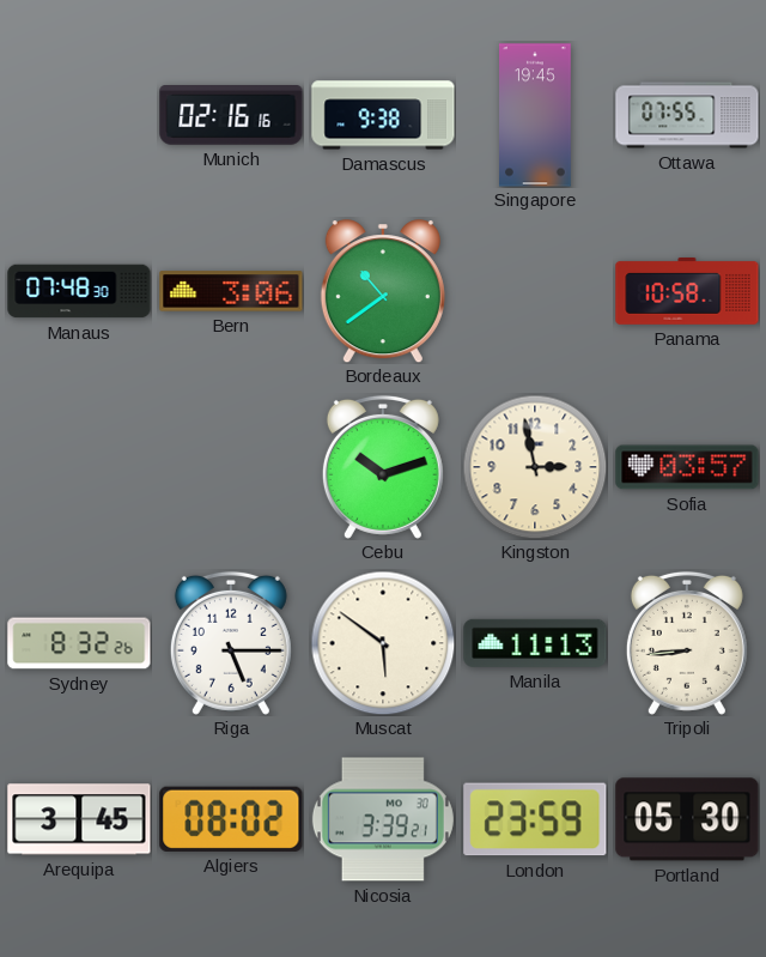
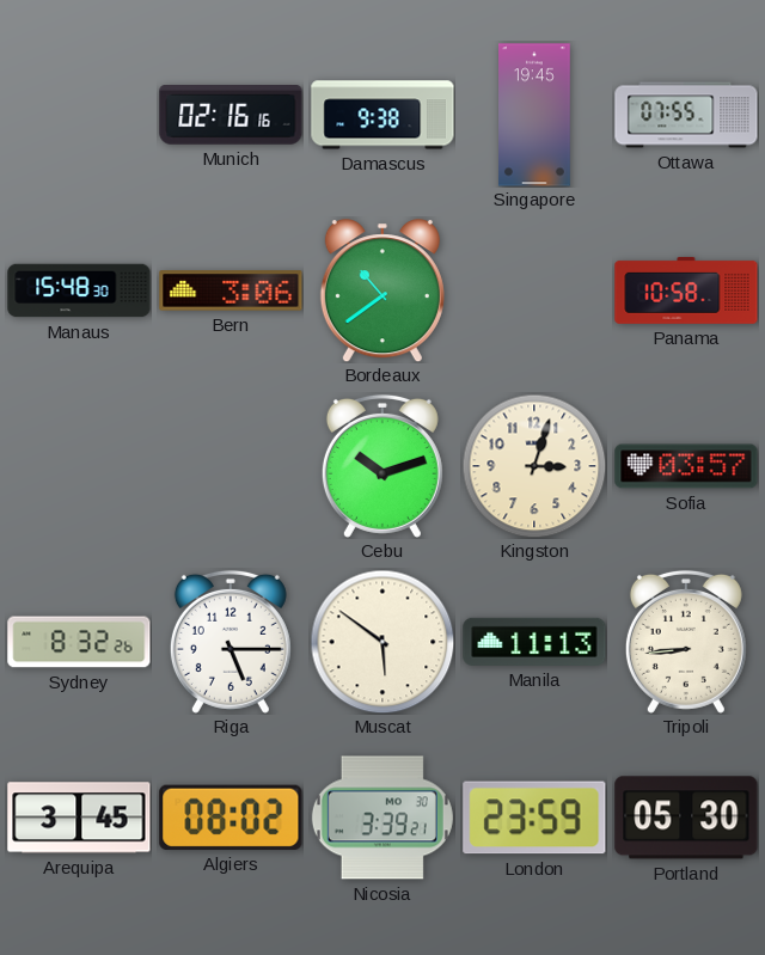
Manaus: 07:48 -> 15:48 (79, 290)
Kingston: 2:58 -> 3:03 (534, 466)
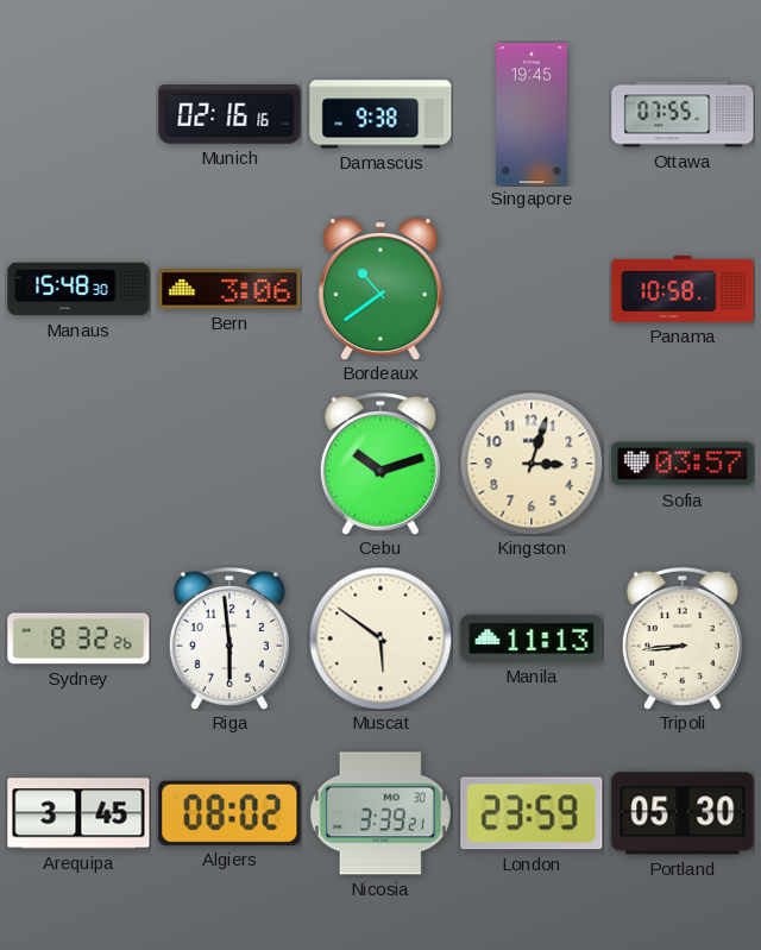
Riga: 5:15 -> 5:59 (229, 638)
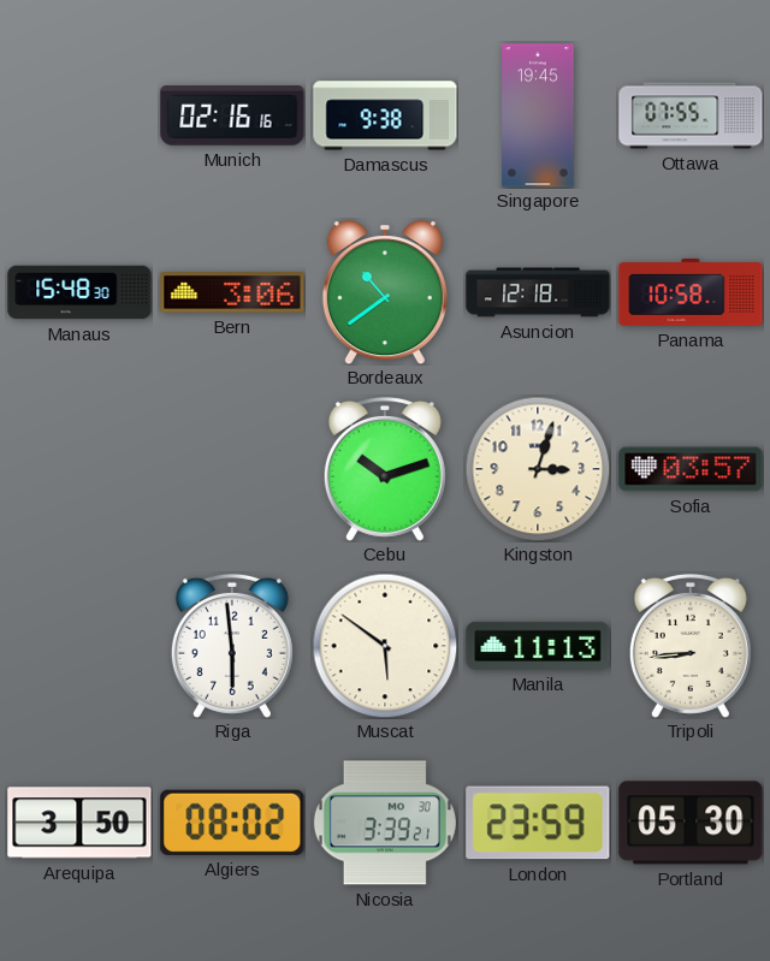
Asuncion: none -> 12:18 (538, 292)
Sydney: 8:32 -> none (78, 638)
Arequipa: 3:45 -> 3:50 (79, 823)
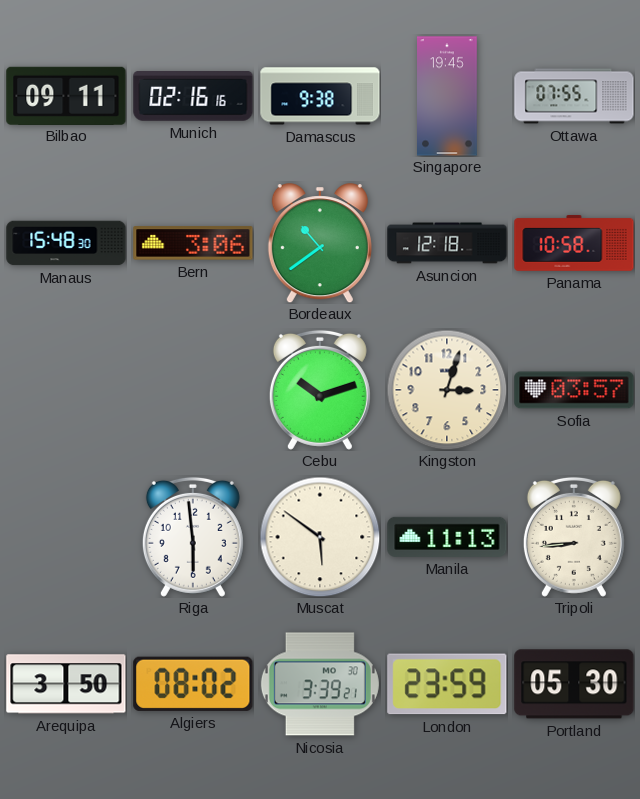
Bilbao: none -> 09:11 (66, 95)
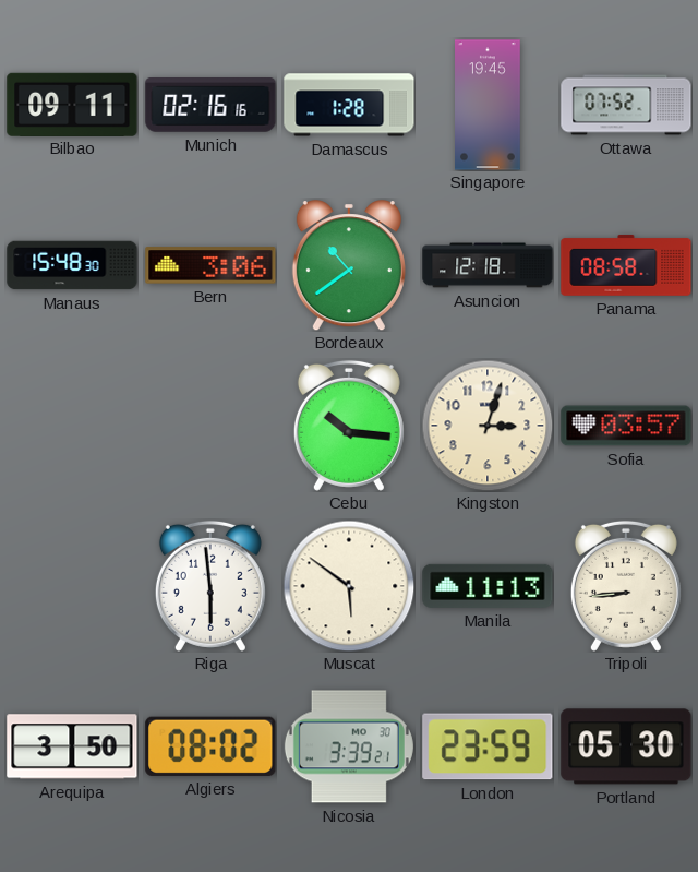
Damascus: 9:38 -> 1:28 (349, 105)
Ottawa: 07:55 -> 07:52 (626, 105)
Panama: 10:58 -> 08:58 (626, 265)
Cebu: 10:12 -> 10:16 (349, 426)
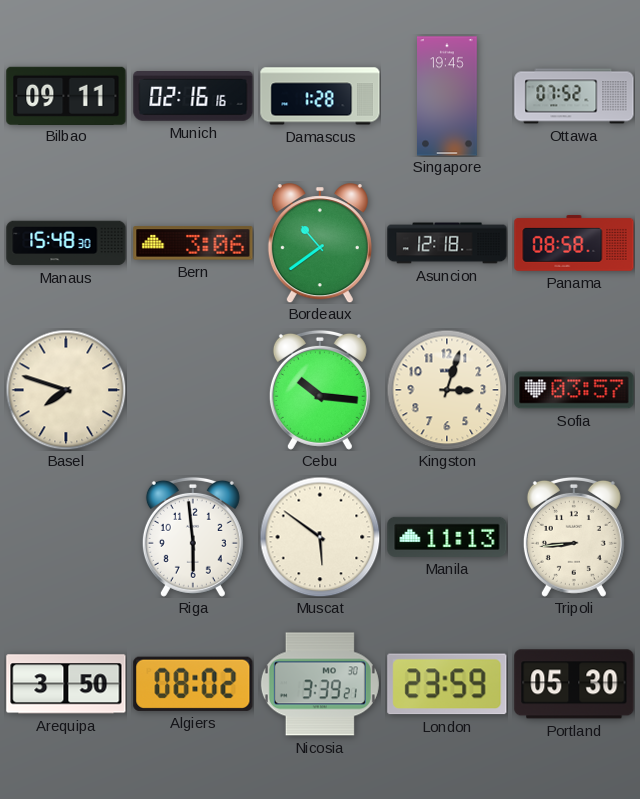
Basel: none -> 7:48 (66, 390)
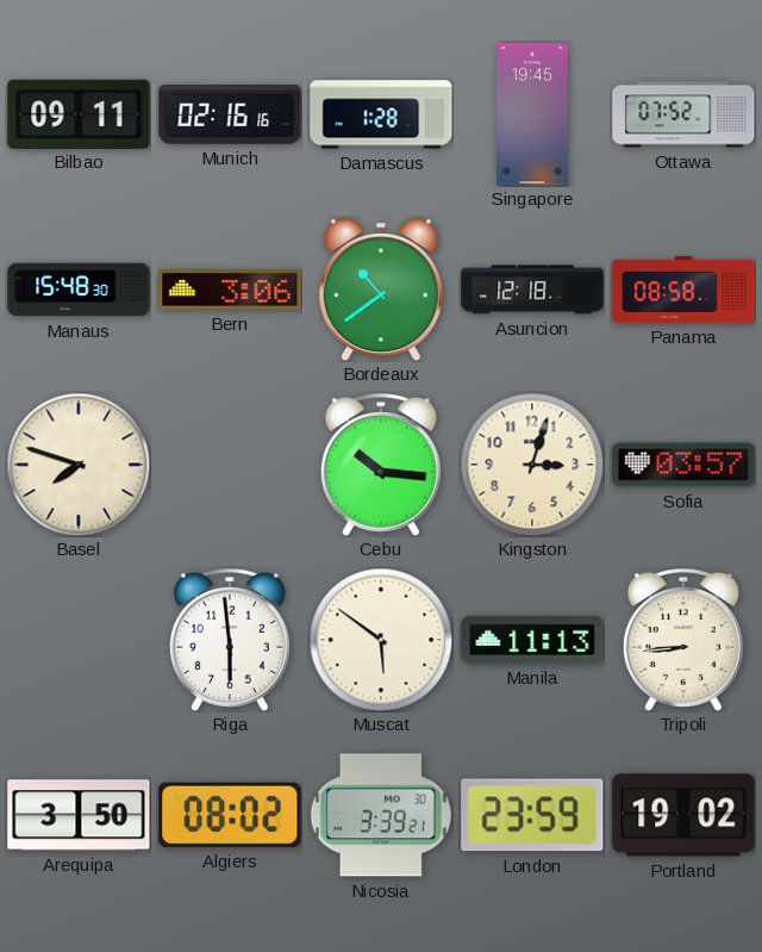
Portland: 05:30 -> 19:02 (683, 815)
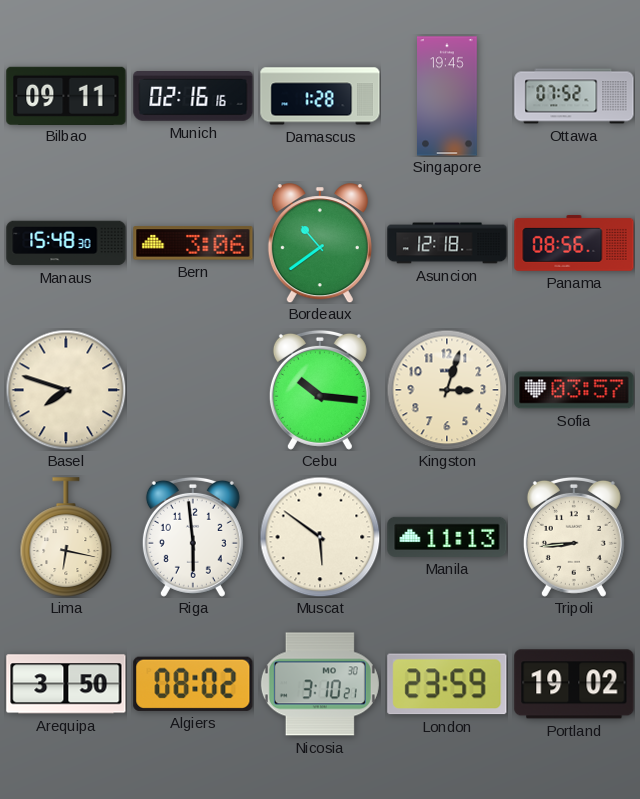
Panama: 08:58 -> 08:56 (574, 243)
Lima: none -> 6:17 (66, 537)
Nicosia: 3:39 -> 3:10 (320, 684)
